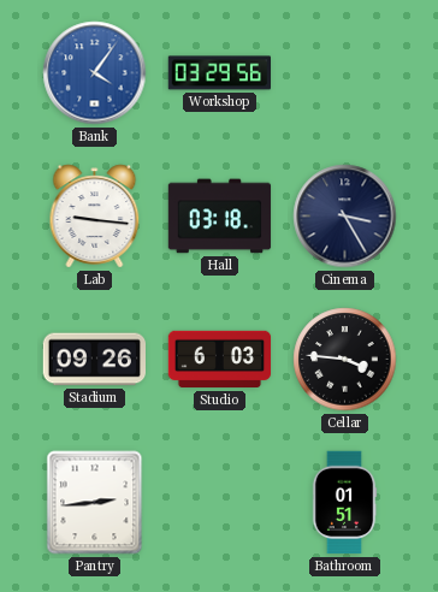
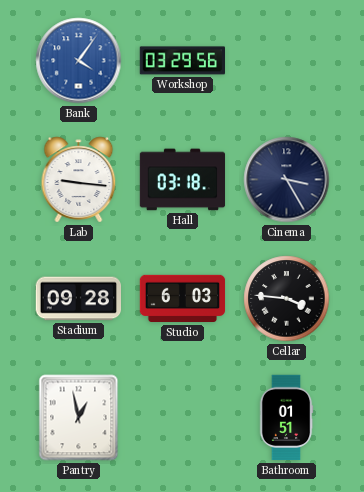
Stadium: 09:26 -> 09:28 (79, 299)
Pantry: 2:44 -> 12:58 (79, 418)
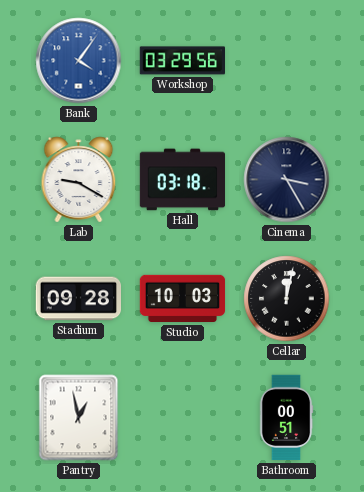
Lab: 9:16 -> 9:20 (79, 180)
Studio: 6:03 -> 10:03 (183, 299)
Cellar: 3:46 -> 12:02 (287, 299)
Bathroom: 01:51 -> 00:51 (286, 418)
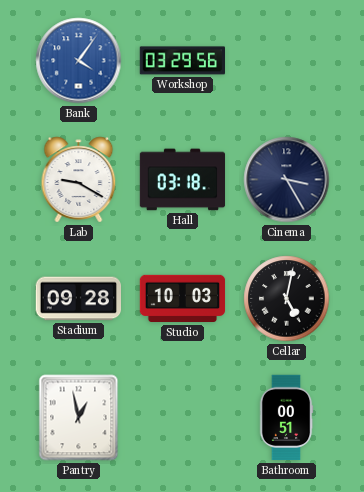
Cellar: 12:02 -> 5:02 (287, 299)
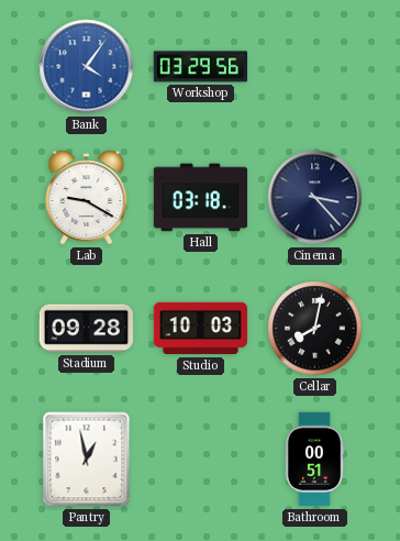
Cinema: 3:25 -> 3:23 (315, 198)
Cellar: 5:02 -> 8:02 (315, 329)
